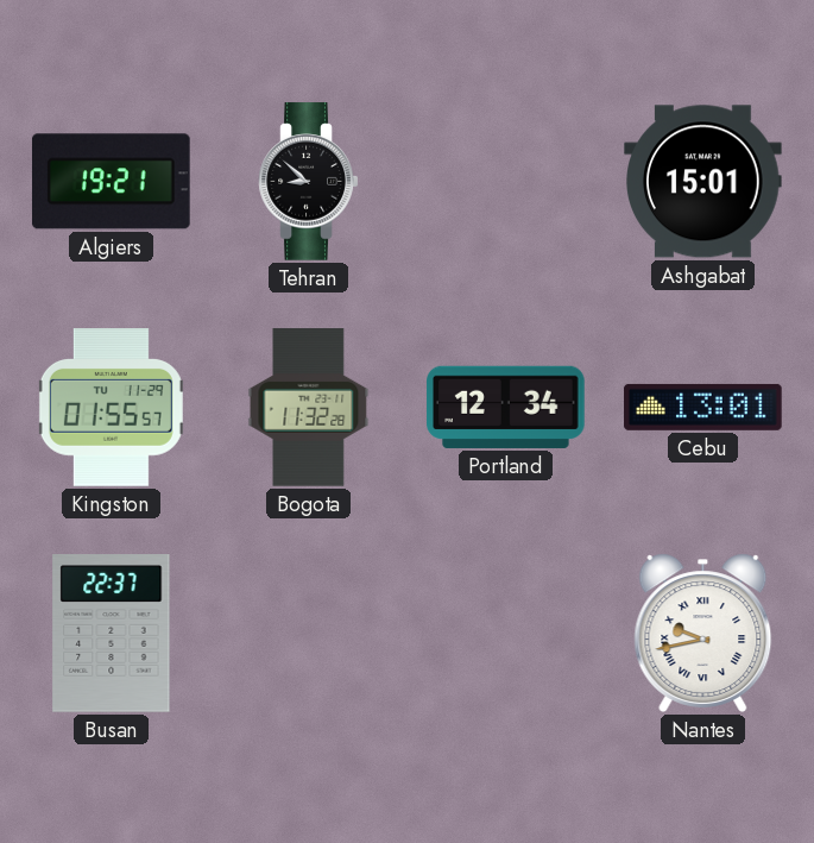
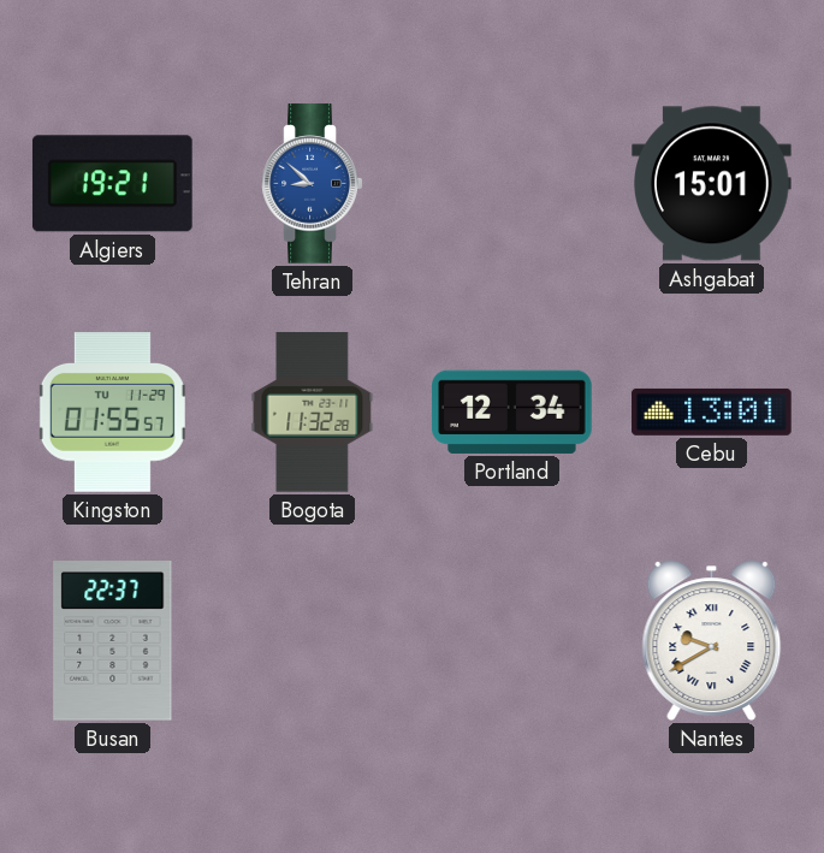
Tehran dial: black -> blue (313, 184)
Nantes: 9:43 -> 9:40 (712, 640)
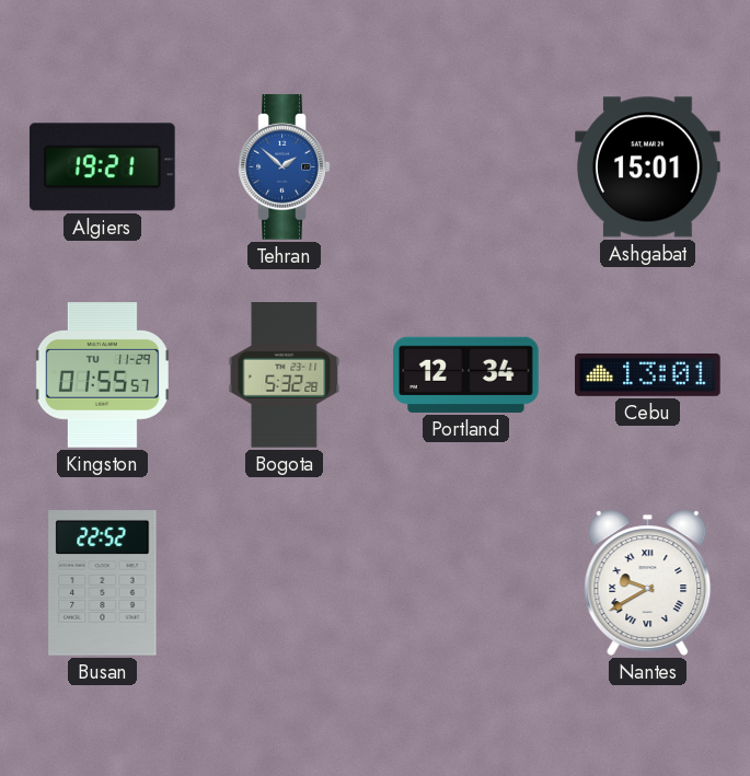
Tehran: 8:52 -> 1:52 (285, 167)
Bogota: 11:32 -> 5:32 (285, 375)
Busan: 22:37 -> 22:52 (103, 583)
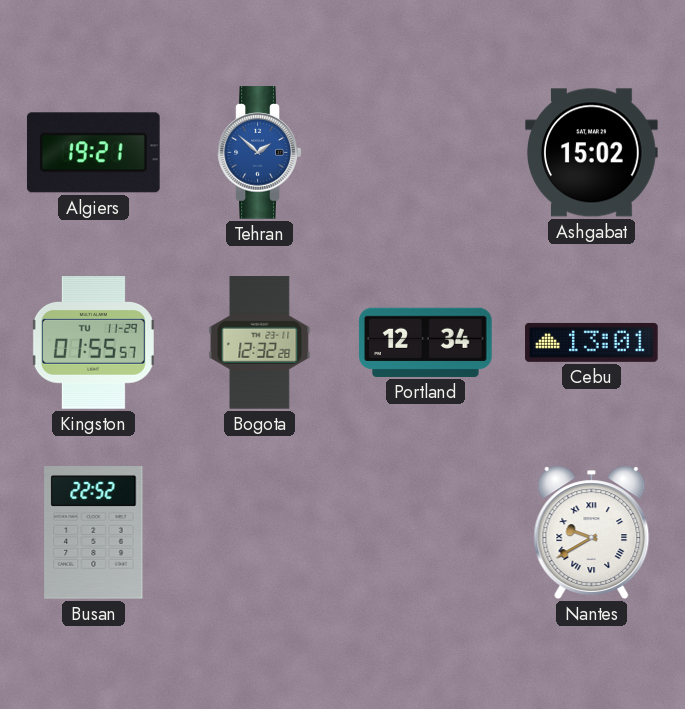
Ashgabat: 15:01 -> 15:02 (592, 153)
Bogota: 5:32 -> 12:32 (260, 343)
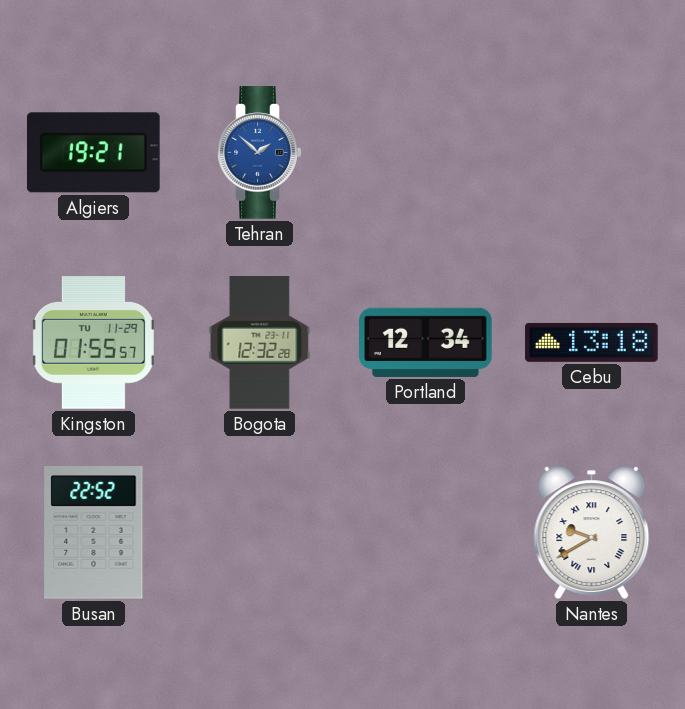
Ashgabat: 15:02 -> none (592, 153)
Cebu: 13:01 -> 13:18 (592, 342)
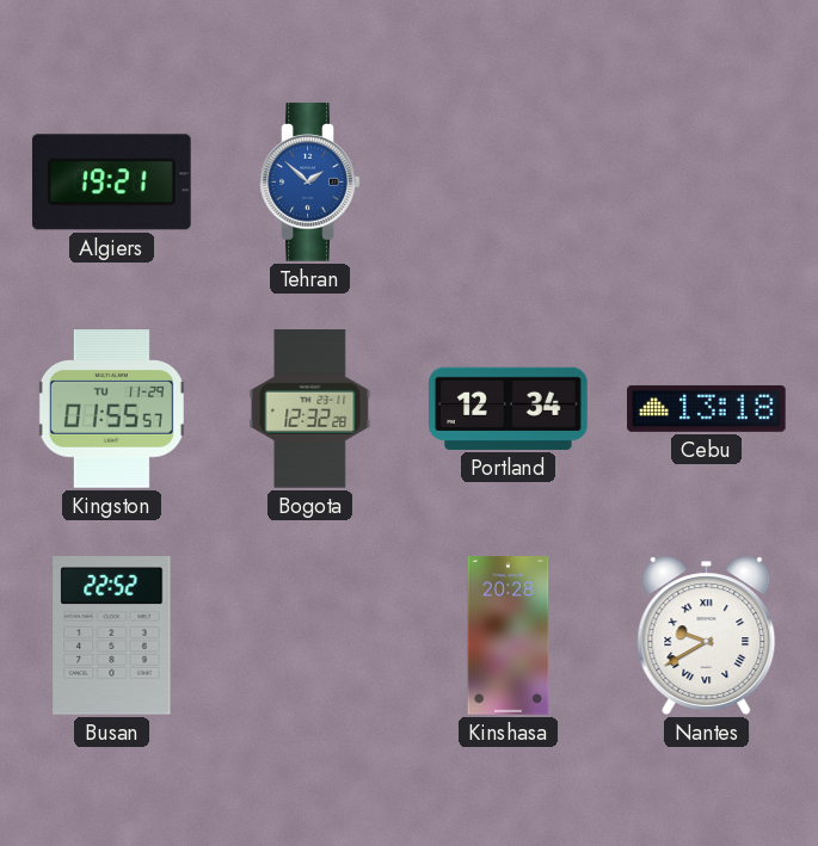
Kinshasa: none -> 20:28 (509, 636)
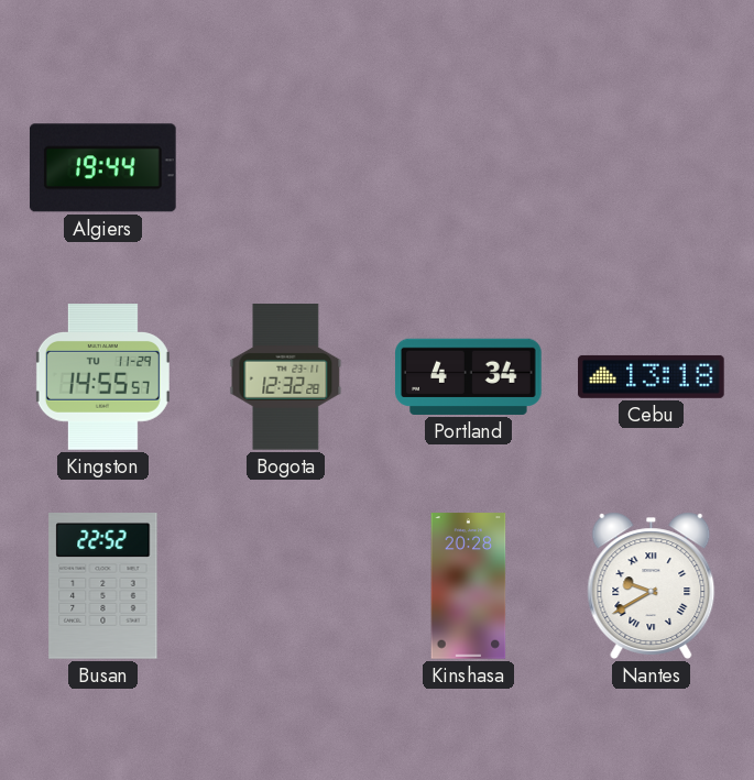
Algiers: 19:21 -> 19:44 (102, 168)
Tehran: 1:52 -> none (310, 183)
Kingston: 01:55 -> 14:55 (102, 377)
Portland: 12:34 -> 4:34 (469, 376)
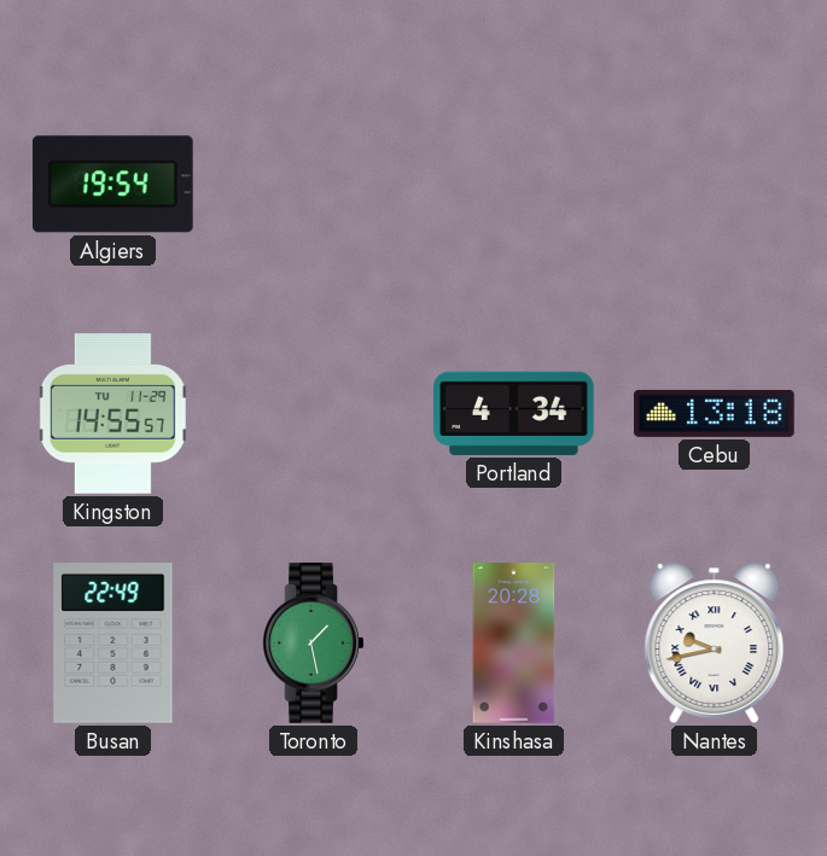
Algiers: 19:44 -> 19:54 (112, 185)
Bogota: 12:32 -> none (286, 377)
Busan: 22:52 -> 22:49 (113, 644)
Toronto: none -> 1:28 (314, 644)
Nantes: 9:40 -> 9:43 (715, 642)
